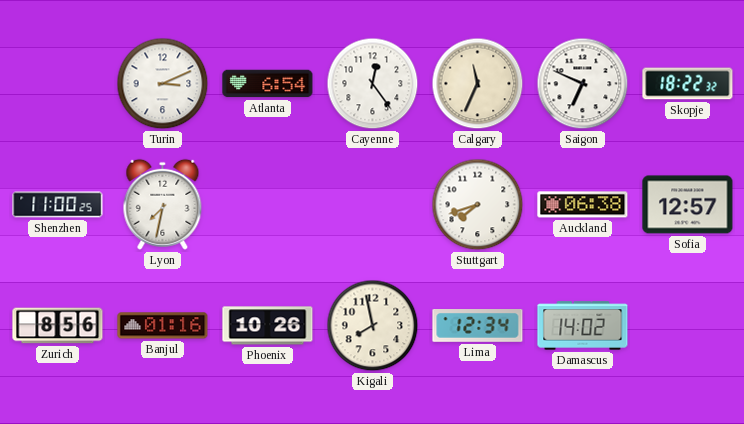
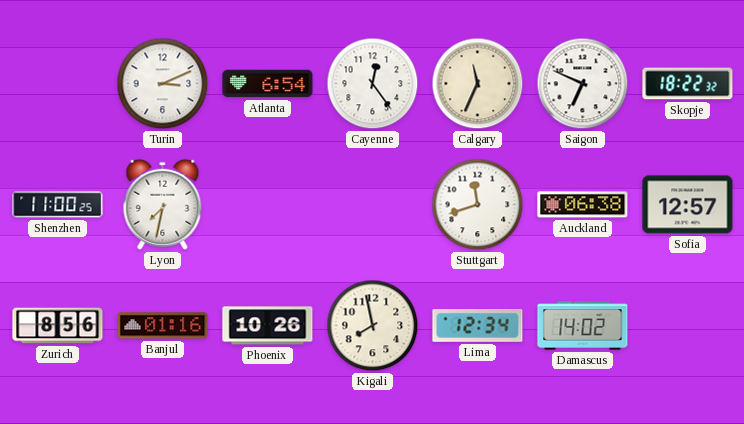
Stuttgart: 7:42 -> 11:42 (478, 205)
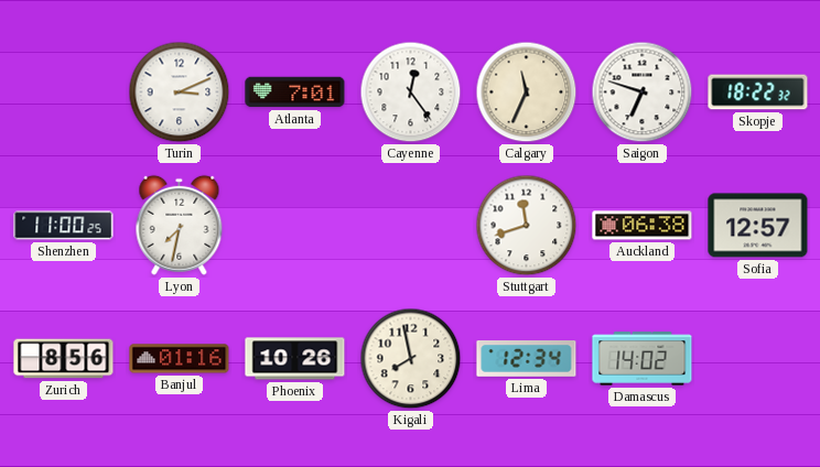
Atlanta: 6:54 -> 7:01 (295, 93)
Saigon: 6:49 -> 6:48 (643, 93)
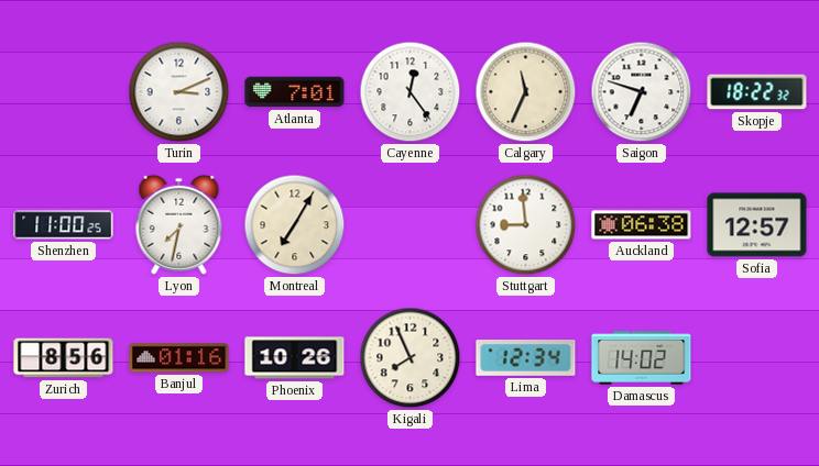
Montreal: none -> 7:05 (295, 225)
Stuttgart: 11:42 -> 8:59 (526, 225)
Kigali: 7:58 -> 7:56 (411, 358)
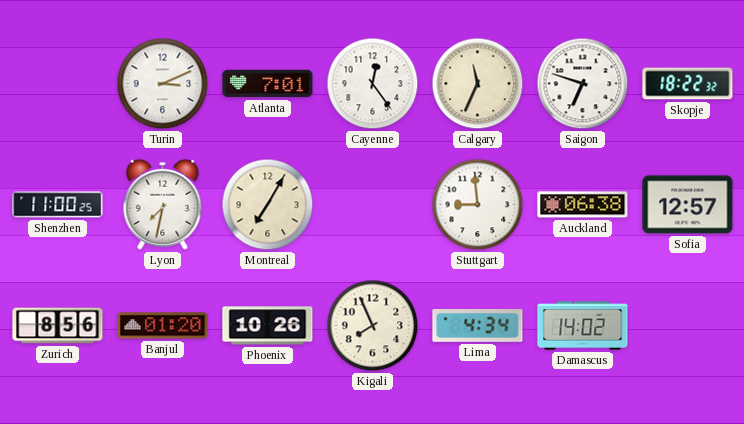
Banjul: 01:16 -> 01:20 (163, 326)
Lima: 12:34 -> 4:34 (478, 326)
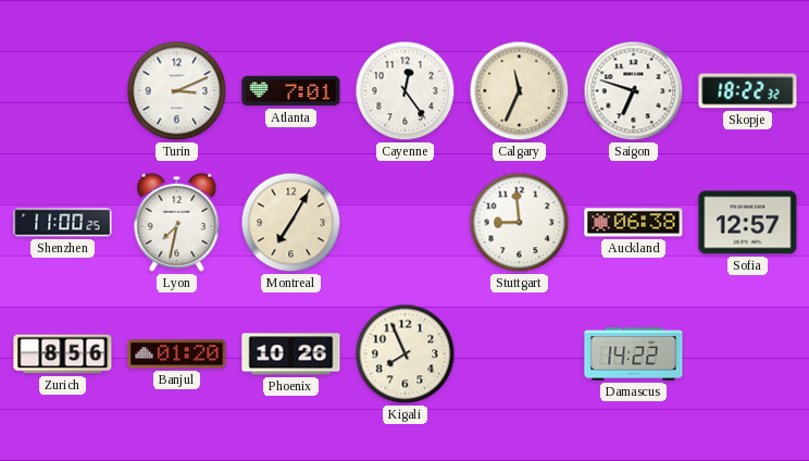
Lima: 4:34 -> none (478, 326)
Damascus: 14:02 -> 14:22 (634, 354)
